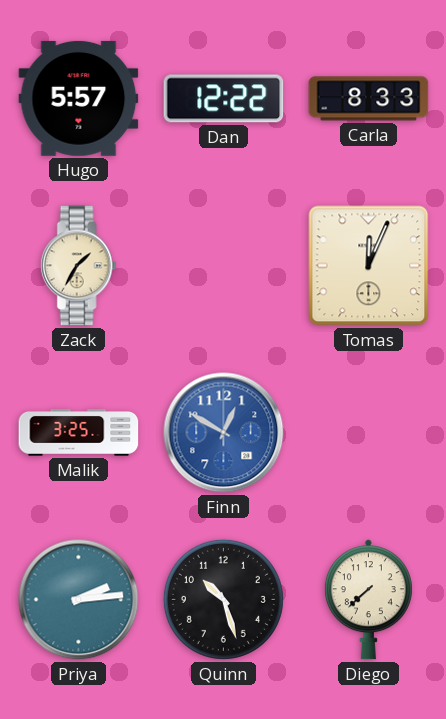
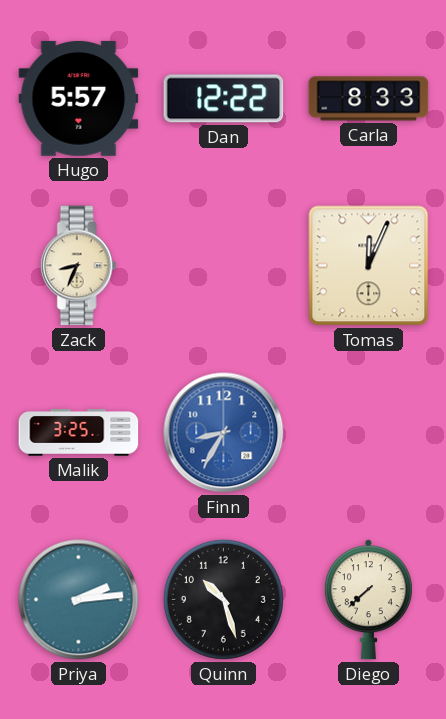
Zack: 1:35 -> 8:34 (78, 266)
Finn: 12:50 -> 8:35 (224, 433)
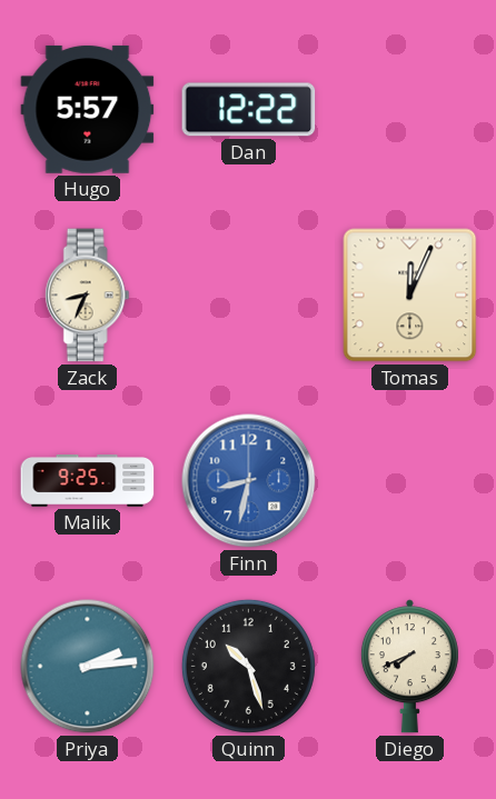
Carla: 8:33 -> none (369, 99)
Malik: 3:25 -> 9:25 (88, 481)
Finn: 8:35 -> 8:32 (249, 481)
Diego: 7:38 -> 7:41 (409, 667)
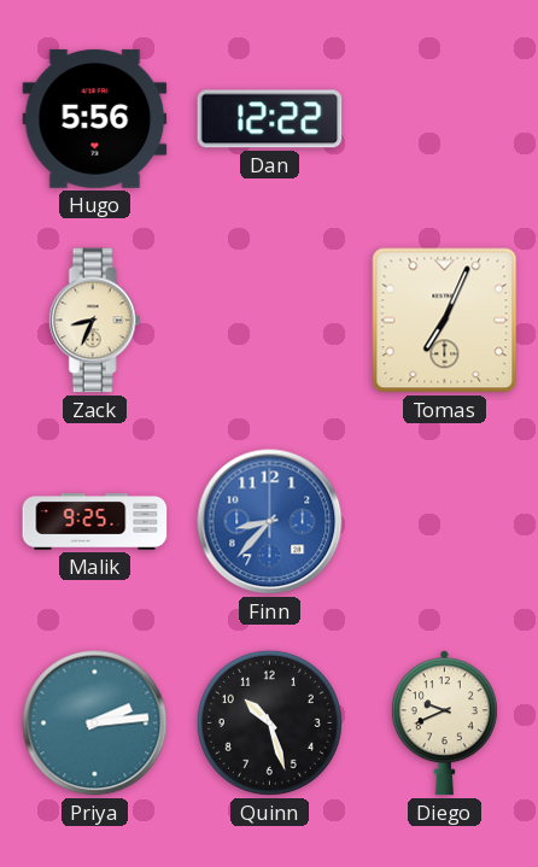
Hugo: 5:57 -> 5:56 (95, 118)
Tomas: 12:04 -> 7:04 (445, 321)
Finn: 8:32 -> 8:37 (270, 522)
Diego: 7:41 -> 9:41 (444, 724)
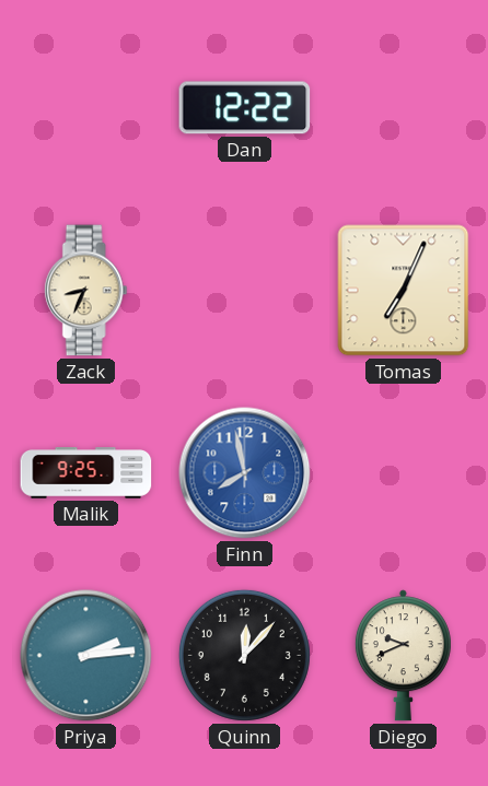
Hugo: 5:56 -> none (95, 118)
Finn: 8:37 -> 7:58 (245, 473)
Quinn: 10:27 -> 12:07 (244, 655)
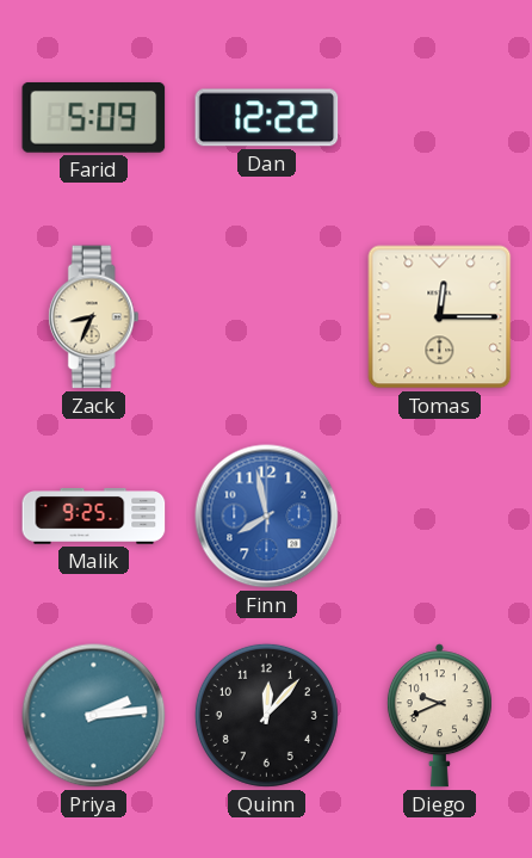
Farid: none -> 5:09 (94, 117)
Tomas: 7:04 -> 12:15 (440, 317)
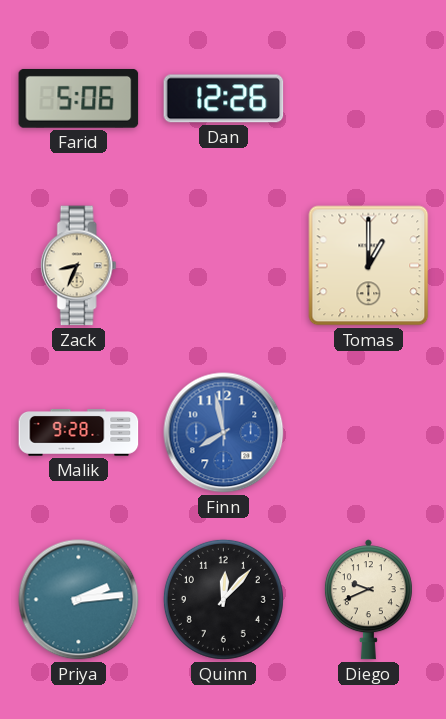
Farid: 5:09 -> 5:06 (79, 98)
Dan: 12:22 -> 12:26 (224, 99)
Tomas: 12:15 -> 1:00 (369, 266)
Malik: 9:25 -> 9:28 (79, 433)
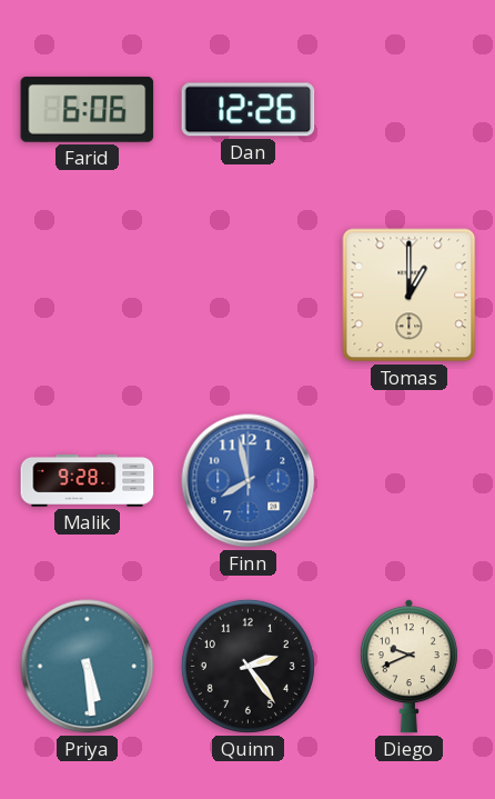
Farid: 5:06 -> 6:06 (88, 109)
Zack: 8:34 -> none (78, 266)
Priya: 2:14 -> 5:29 (88, 667)
Quinn: 12:07 -> 2:24 (247, 666)
